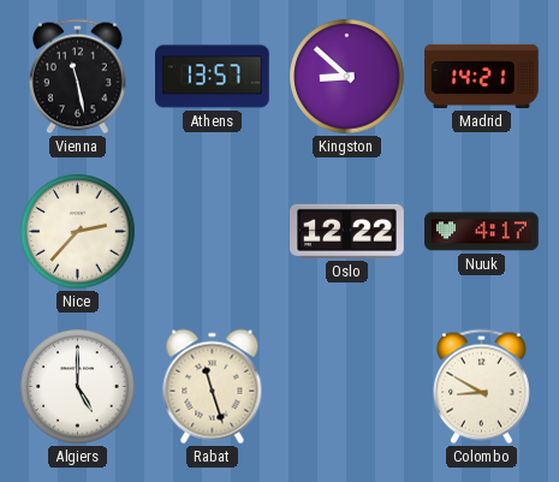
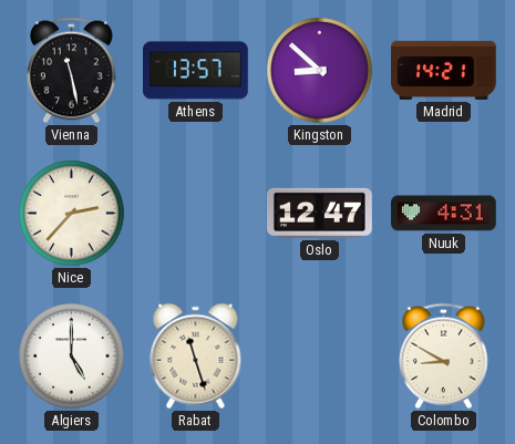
Oslo: 12:22 -> 12:47 (320, 213)
Nuuk: 4:17 -> 4:31 (444, 214)
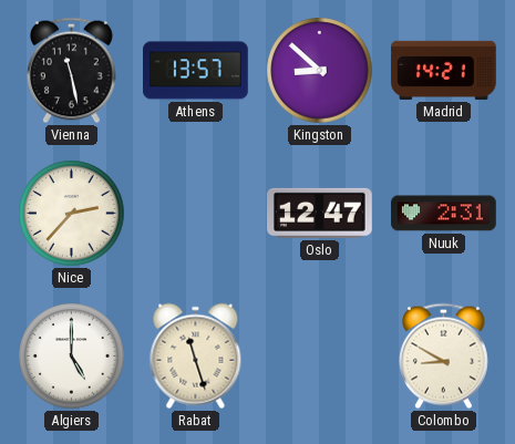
Nuuk: 4:31 -> 2:31 (444, 214)
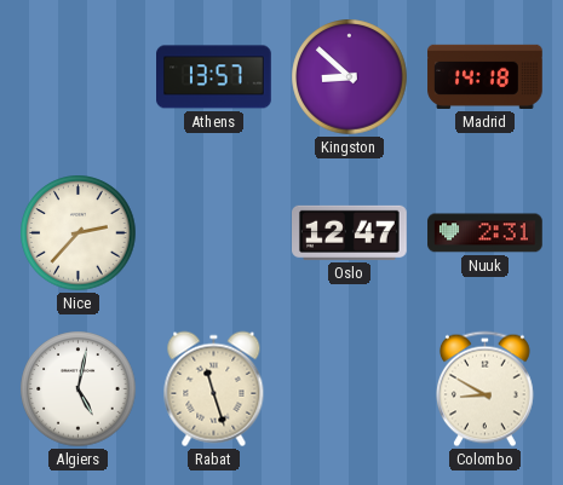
Vienna: 11:28 -> none (72, 71)
Madrid: 14:21 -> 14:18 (486, 76)
Algiers: 5:00 -> 5:02 (79, 389)
